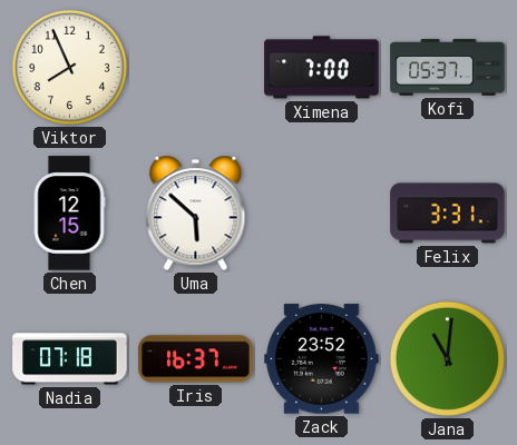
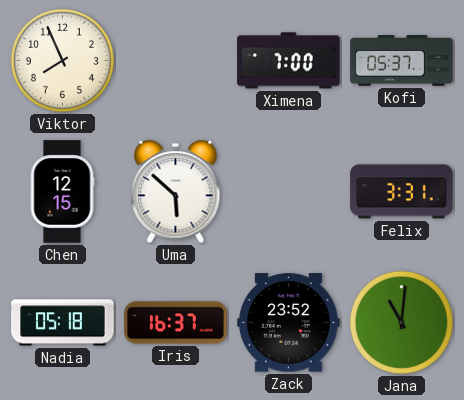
Nadia: 07:18 -> 05:18 (63, 323)
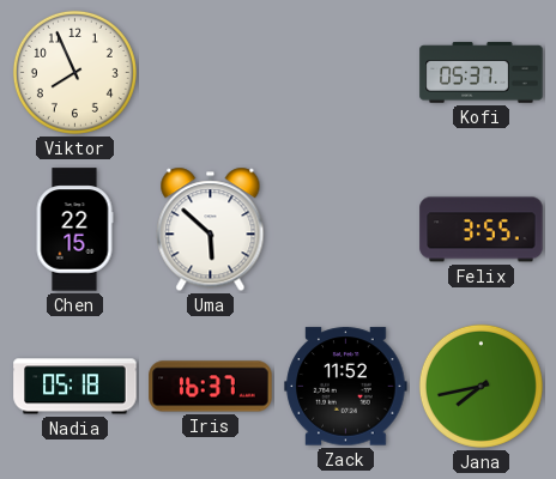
Ximena: 7:00 -> none (289, 61)
Chen: 12:15 -> 22:15 (74, 230)
Felix: 3:31 -> 3:55 (482, 230)
Zack: 23:52 -> 11:52 (346, 387)
Jana: 11:01 -> 7:43 (481, 386)
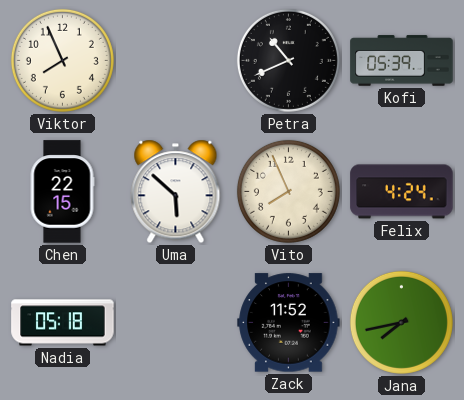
Petra: none -> 10:41 (288, 60)
Kofi: 05:37 -> 05:39 (402, 61)
Vito: none -> 7:56 (288, 191)
Felix: 3:55 -> 4:24 (402, 192)
Iris: 16:37 -> none (211, 387)
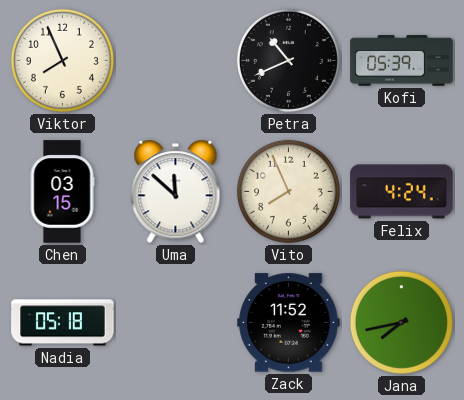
Chen: 22:15 -> 03:15 (62, 192)
Uma: 5:52 -> 11:52 (176, 192)
